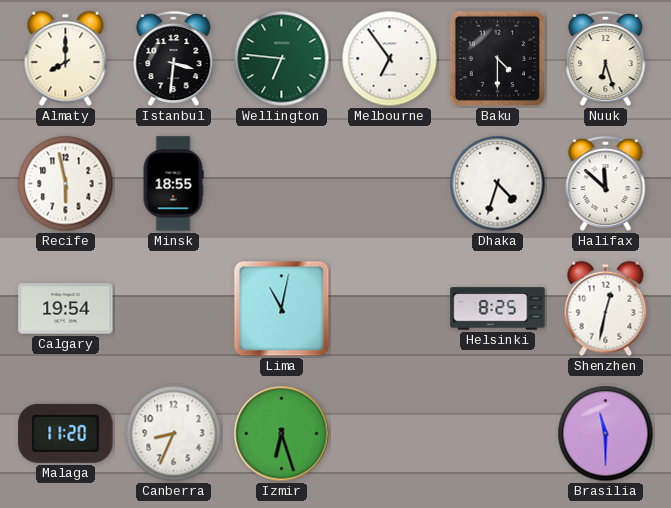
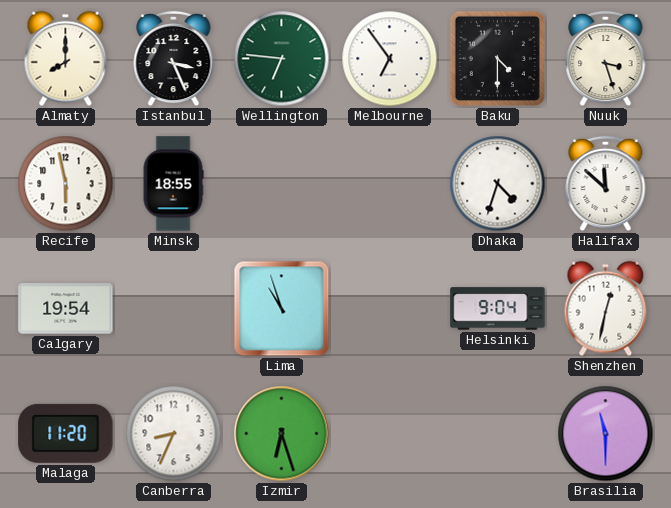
Istanbul: 3:31 -> 3:26 (174, 59)
Nuuk: 6:27 -> 3:27 (606, 59)
Lima: 11:02 -> 10:57 (282, 309)
Helsinki: 8:25 -> 9:04 (498, 309)
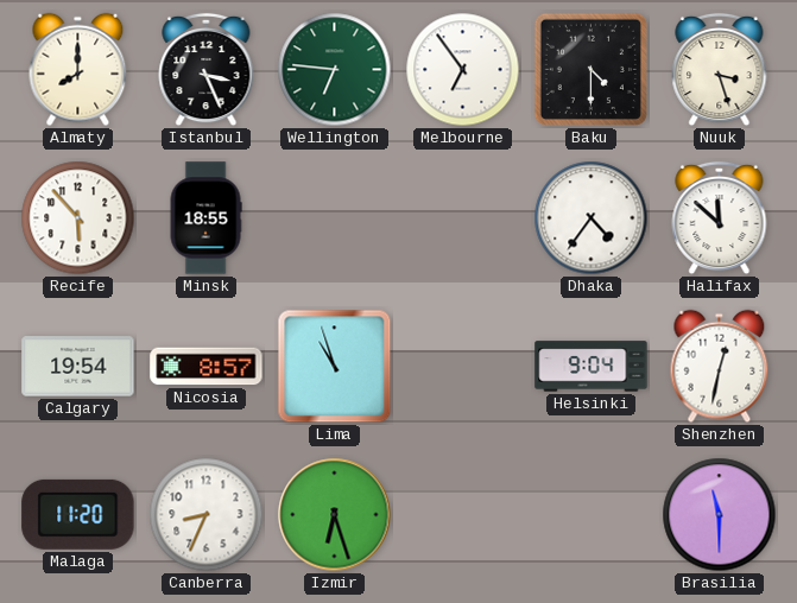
Recife: 5:58 -> 5:53 (78, 218)
Dhaka: 4:33 -> 4:36 (592, 218)
Nicosia: none -> 8:57 (207, 367)
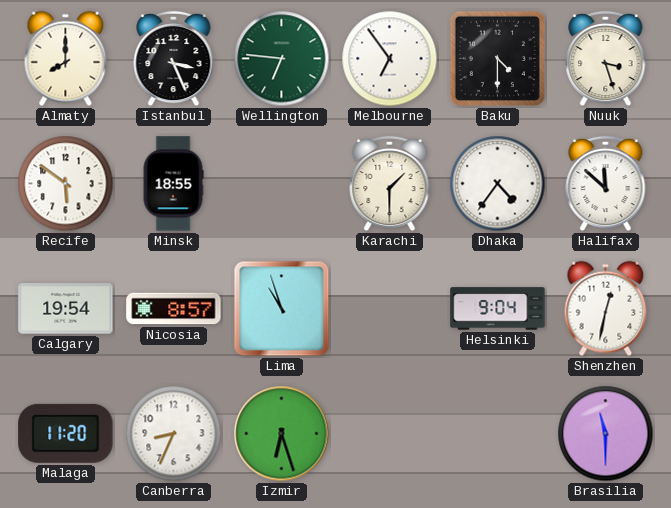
Recife: 5:53 -> 5:51 (66, 184)
Karachi: none -> 1:30 (390, 184)
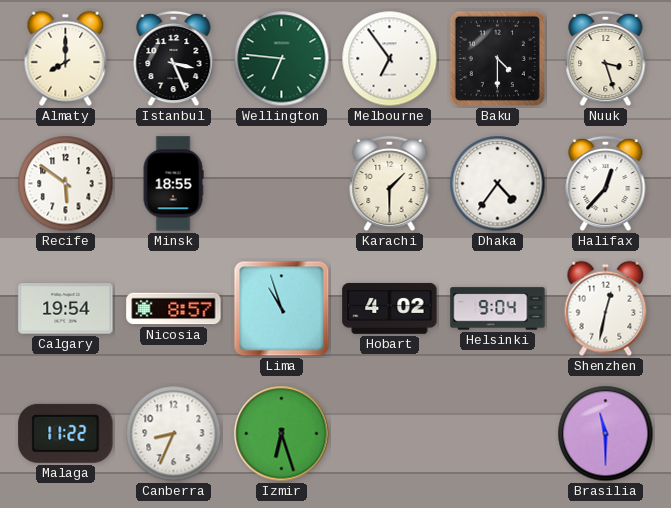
Halifax: 11:52 -> 12:37 (606, 184)
Hobart: none -> 4:02 (390, 308)
Malaga: 11:20 -> 11:22 (66, 433)
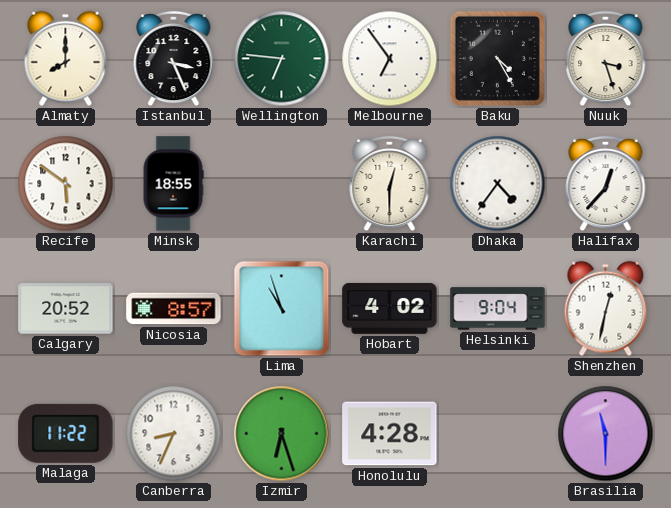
Baku: 4:30 -> 4:25 (497, 58)
Karachi: 1:30 -> 12:30 (390, 184)
Calgary: 19:54 -> 20:52 (66, 309)
Honolulu: none -> 4:28 (390, 434)
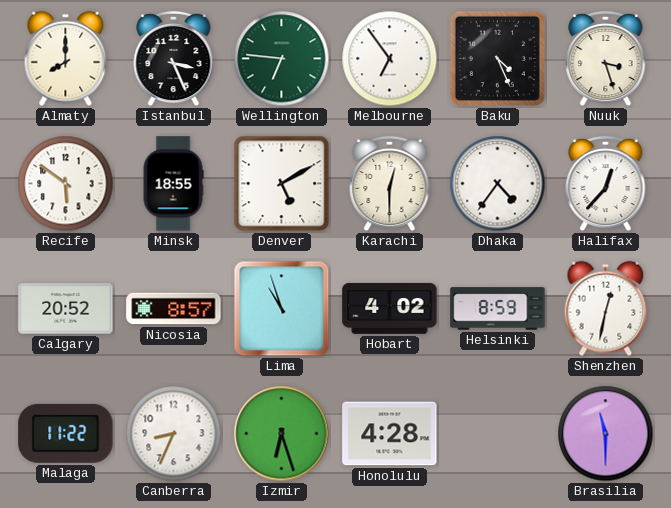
Baku: 4:25 -> 4:26 (497, 58)
Denver: none -> 5:10 (282, 184)
Helsinki: 9:04 -> 8:59 (498, 309)
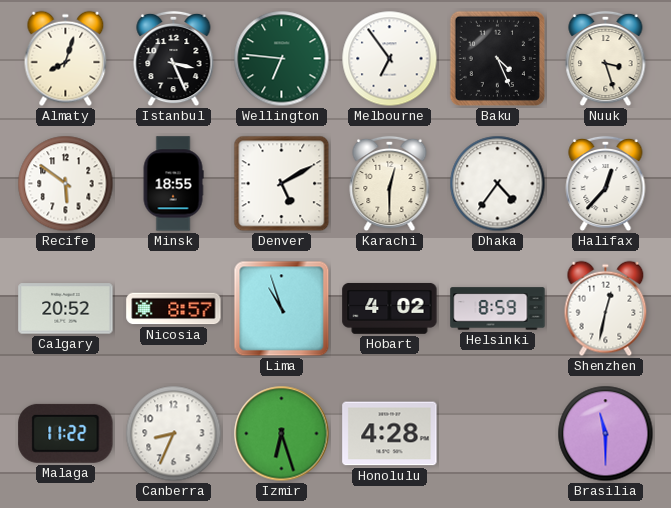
Almaty: 8:00 -> 8:03 (66, 59)
